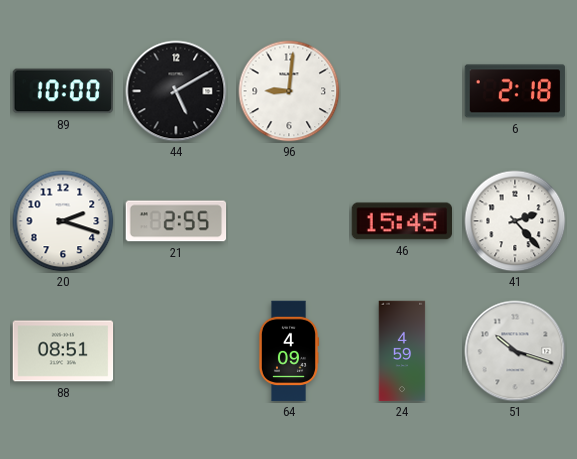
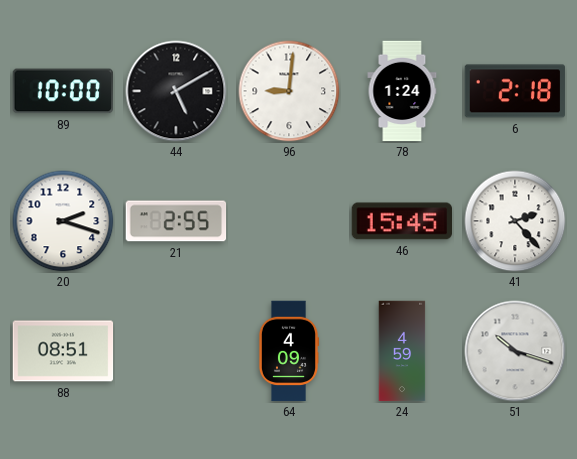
78: none -> 1:24 (402, 91)
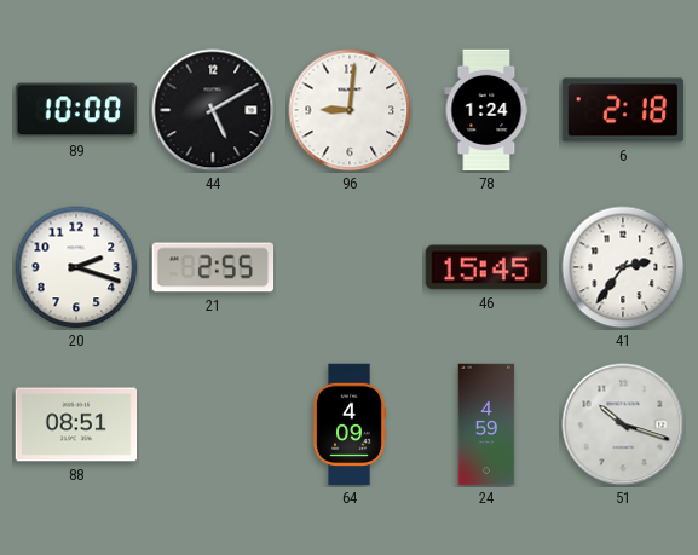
41: 2:23 -> 2:36 (623, 267)
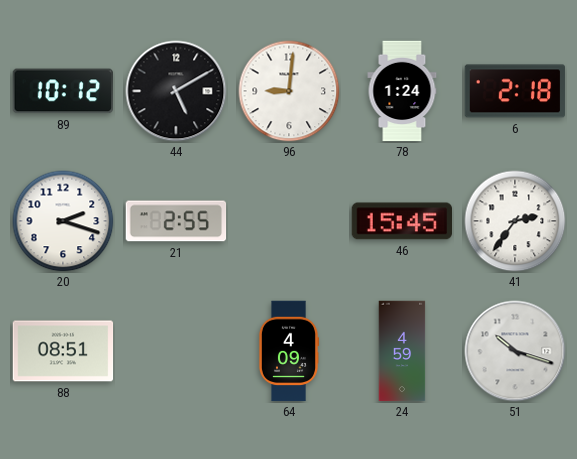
89: 10:00 -> 10:12 (62, 91)
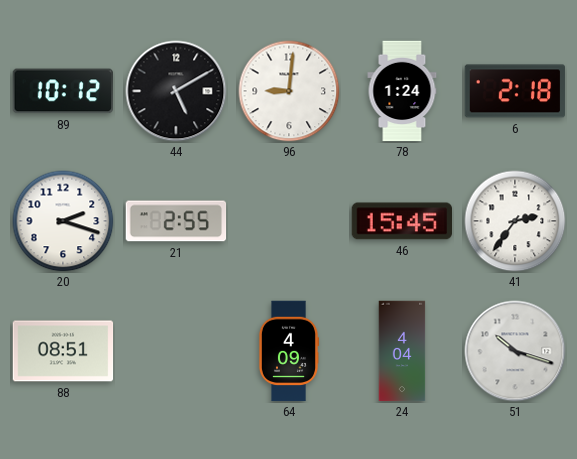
24: 4:59 -> 4:04 (402, 351)
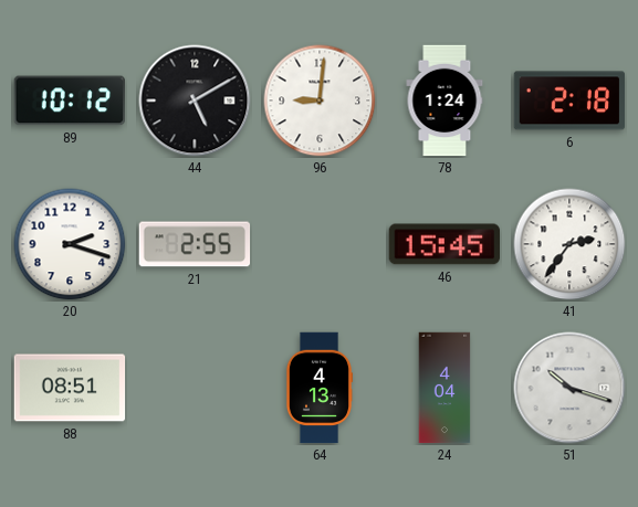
64: 4:09 -> 4:13 (318, 388)
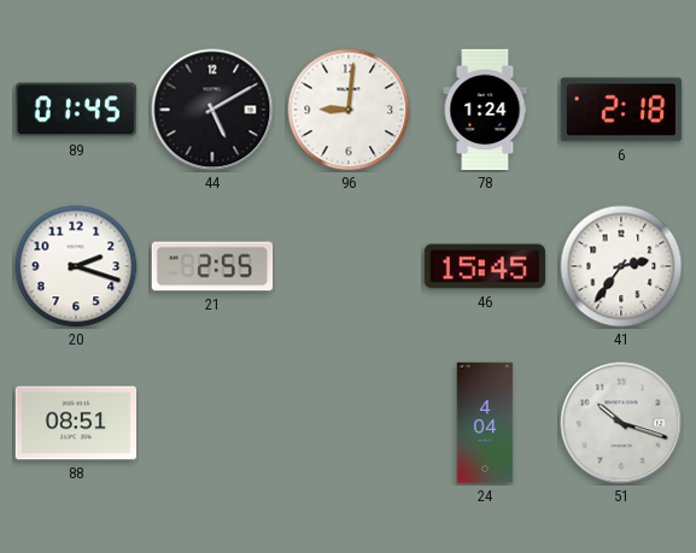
89: 10:12 -> 01:45 (75, 110)
64: 4:13 -> none (318, 388)
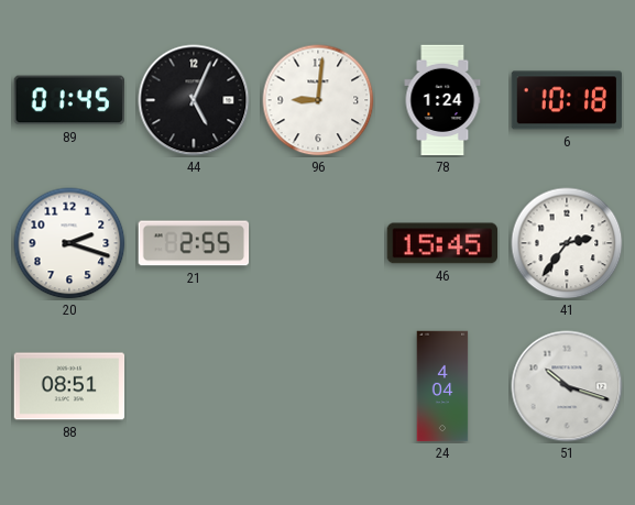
44: 5:10 -> 5:04 (194, 100)
6: 2:18 -> 10:18 (567, 100)
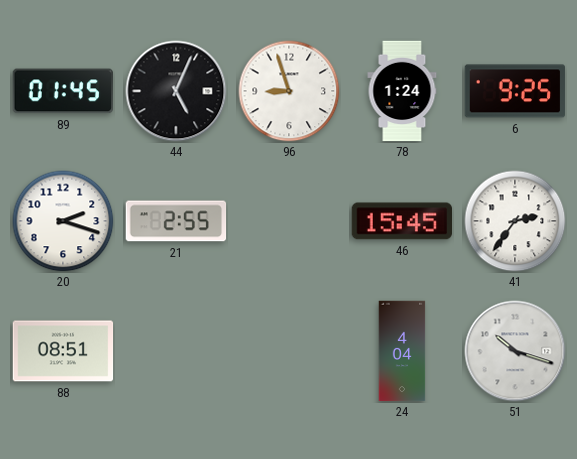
96: 9:01 -> 8:57 (289, 91)
6: 10:18 -> 9:25 (515, 91)
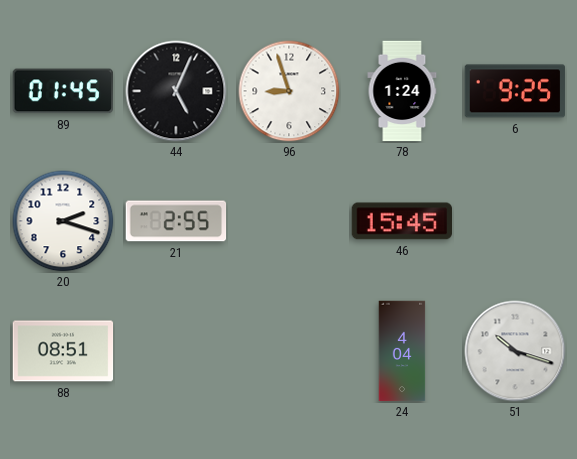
41: 2:36 -> none (515, 221)
